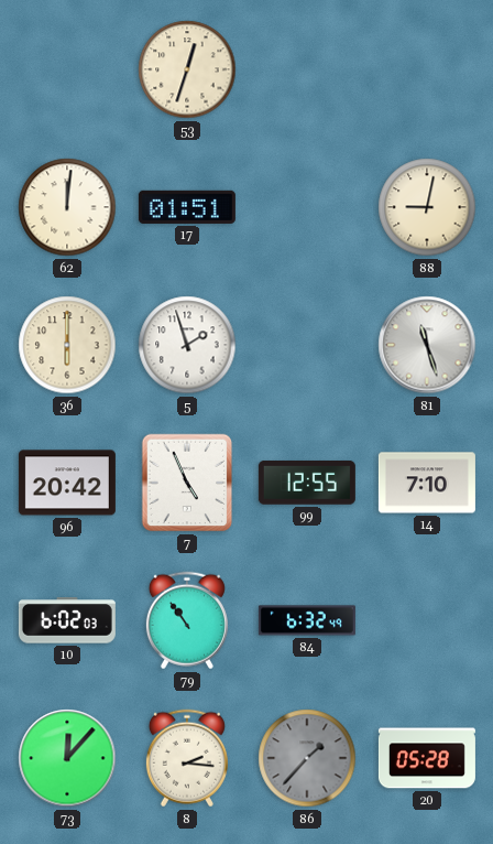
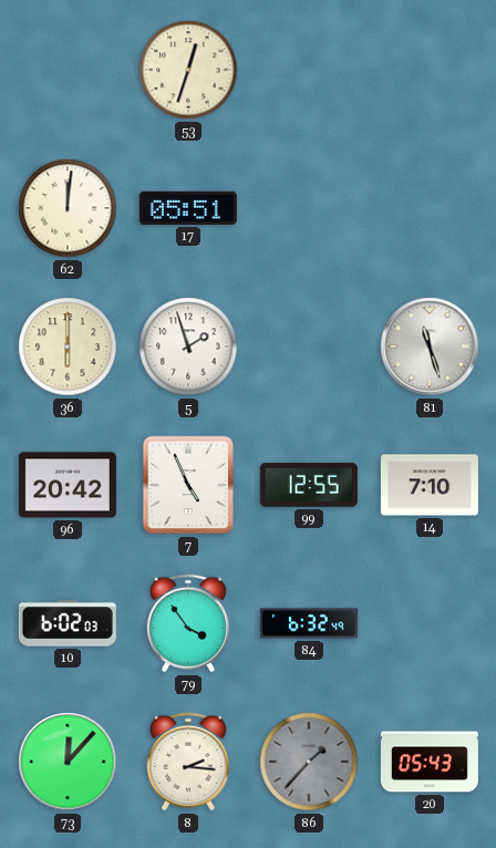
17: 01:51 -> 05:51 (188, 208)
88: 9:02 -> none (427, 207)
79: 10:54 -> 3:54 (188, 623)
20: 05:28 -> 05:43 (430, 762)
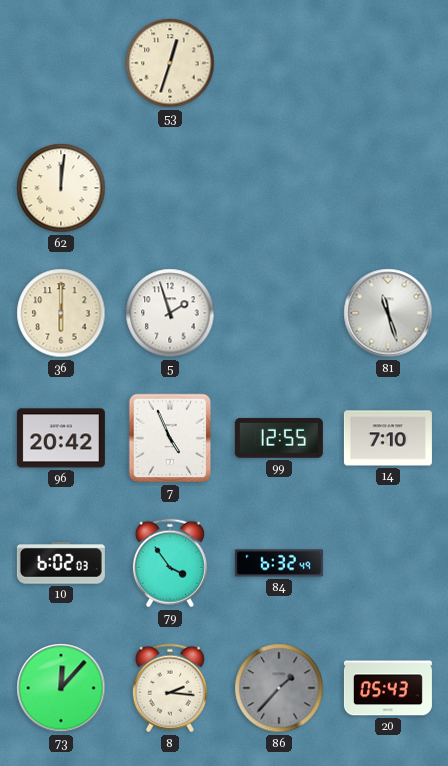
17: 05:51 -> none (188, 208)
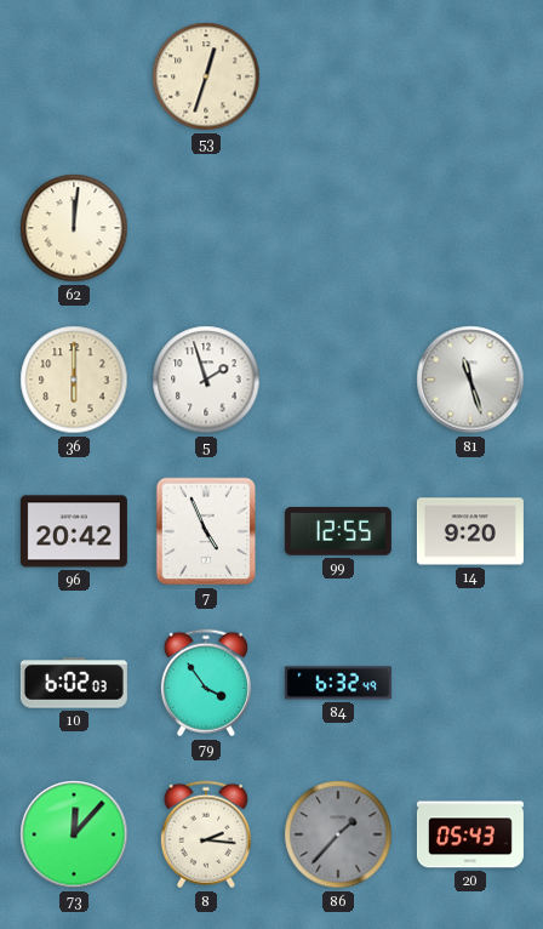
14: 7:10 -> 9:20 (470, 531)
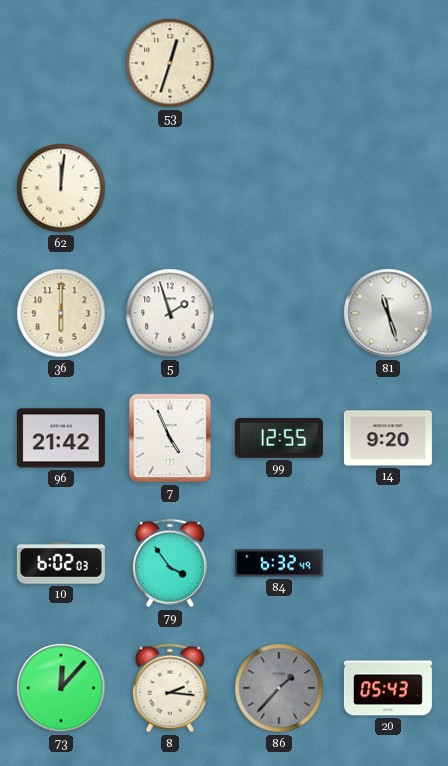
96: 20:42 -> 21:42 (61, 438)
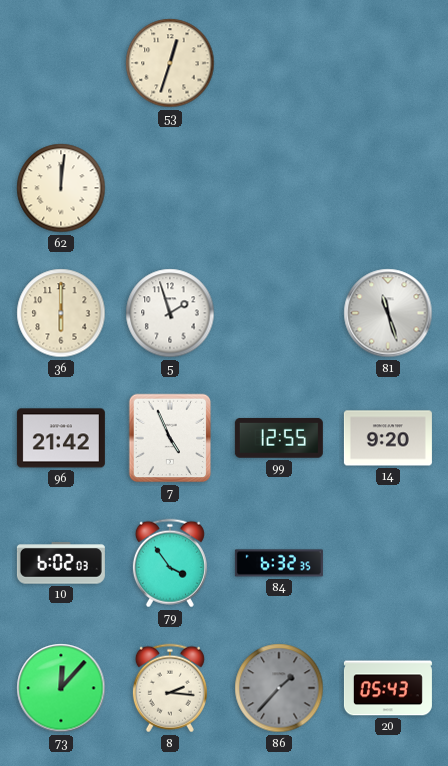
84: 6:32:49 -> 6:32:35 (279, 563)
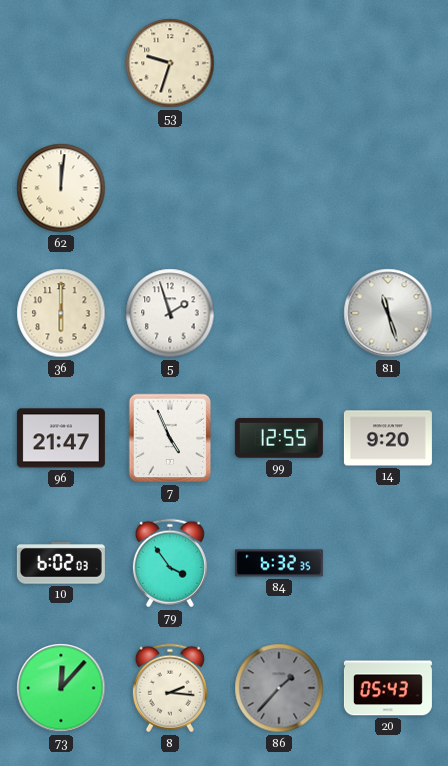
53: 12:33 -> 9:33 (170, 63)
96: 21:42 -> 21:47 (61, 438)
